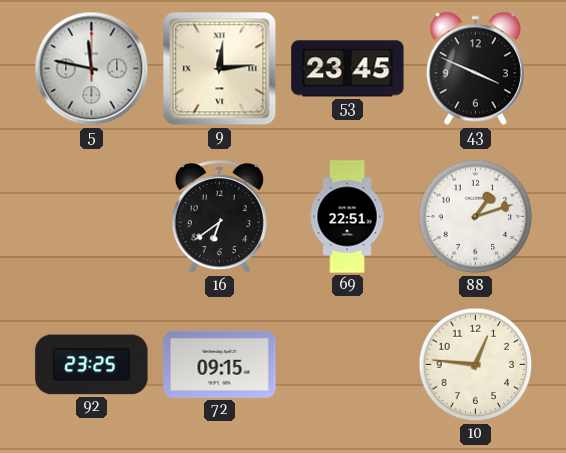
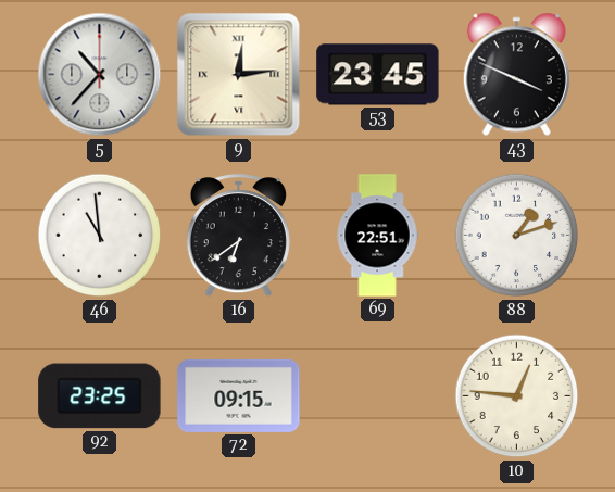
5: 11:47 -> 10:37 (100, 75)
46: none -> 10:59 (100, 236)
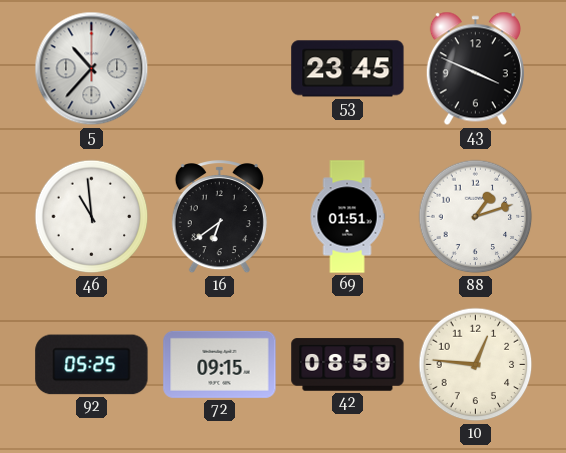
9: 12:14 -> none (239, 75)
69: 22:51 -> 01:51 (347, 217)
92: 23:25 -> 05:25 (92, 365)
42: none -> 08:59 (348, 365)
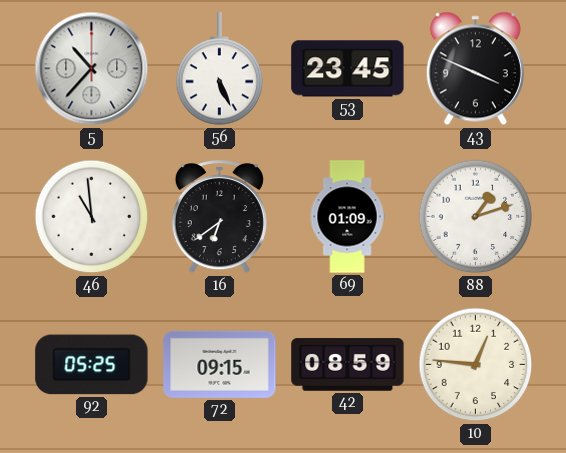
56: none -> 5:26 (220, 69)
69: 01:51 -> 01:09 (347, 217)
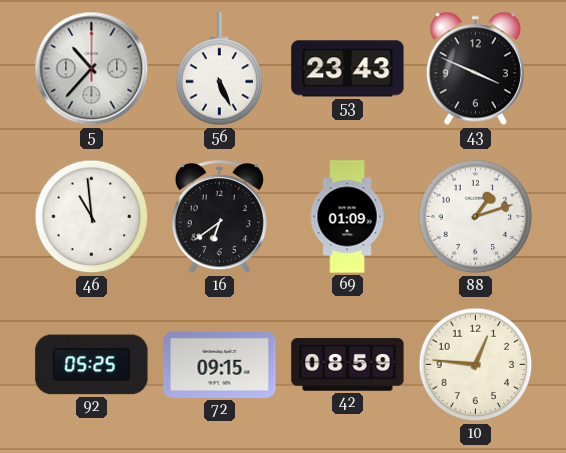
53: 23:45 -> 23:43 (348, 69)
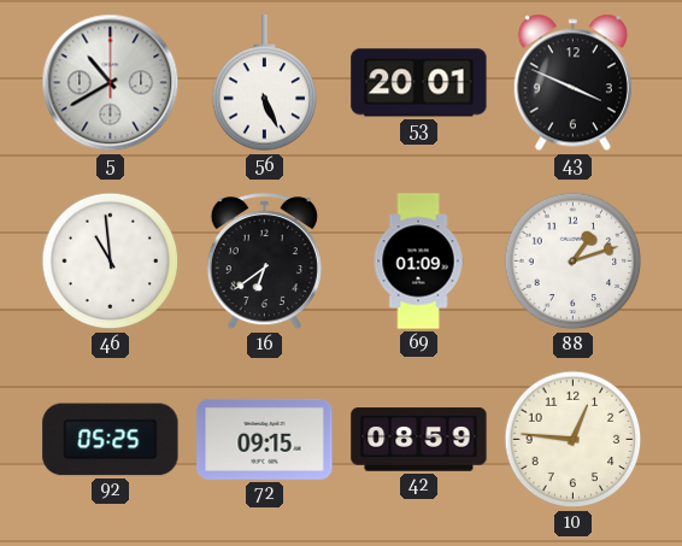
5: 10:37 -> 10:40 (111, 83)
53: 23:43 -> 20:01 (419, 83)
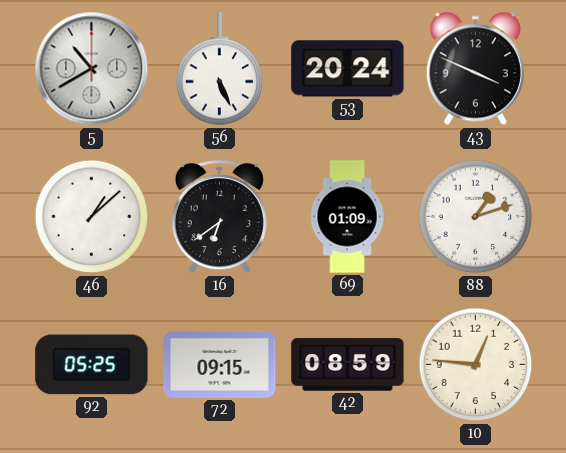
53: 20:01 -> 20:24 (348, 69)
46: 10:59 -> 1:08 (92, 217)
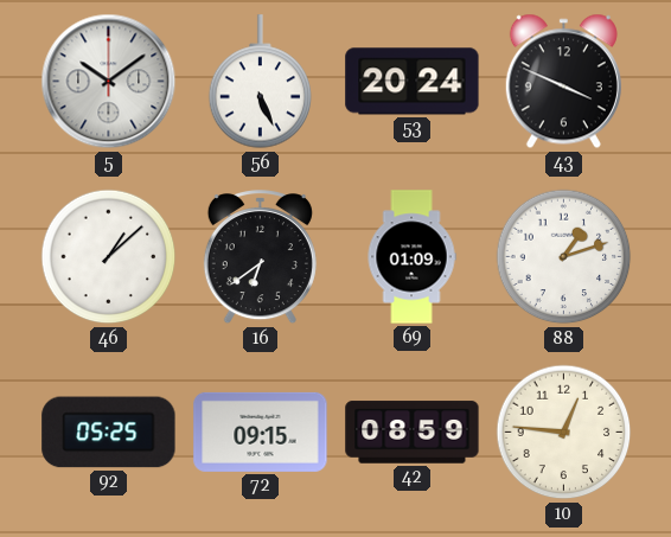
5: 10:40 -> 10:09 (109, 82)
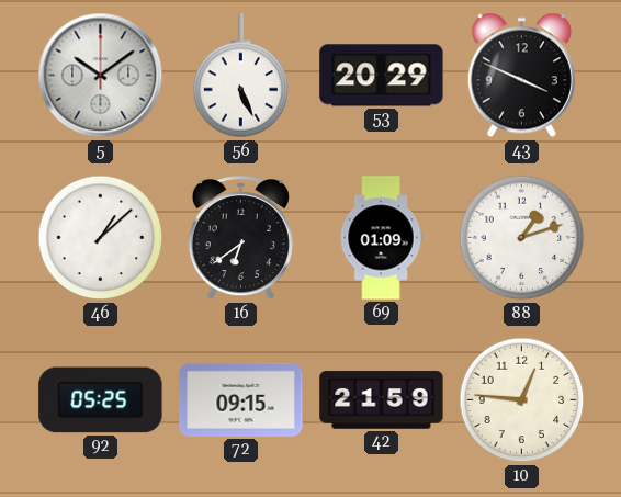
53: 20:24 -> 20:29 (382, 76)
42: 08:59 -> 21:59 (382, 400)
